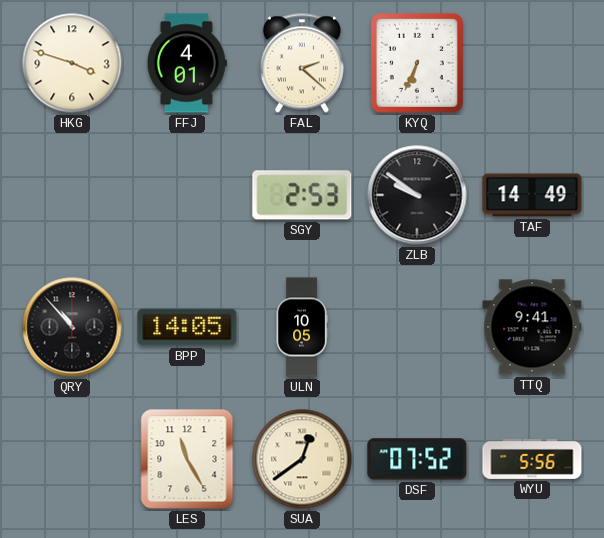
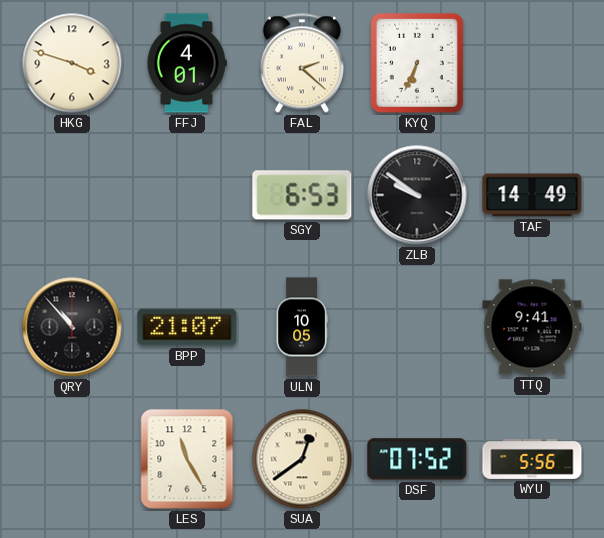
SGY: 2:53 -> 6:53 (302, 195)
BPP: 14:05 -> 21:07 (187, 327)
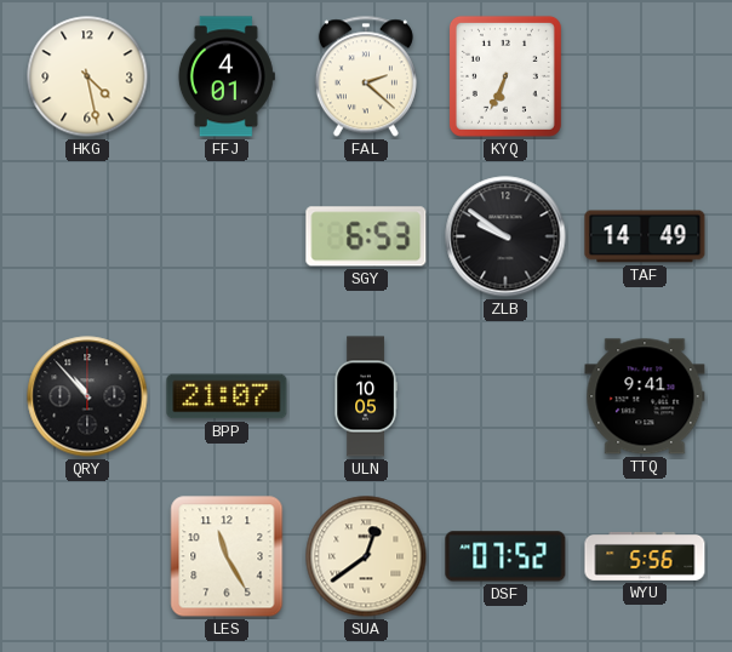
HKG: 3:48 -> 4:28 (87, 76)
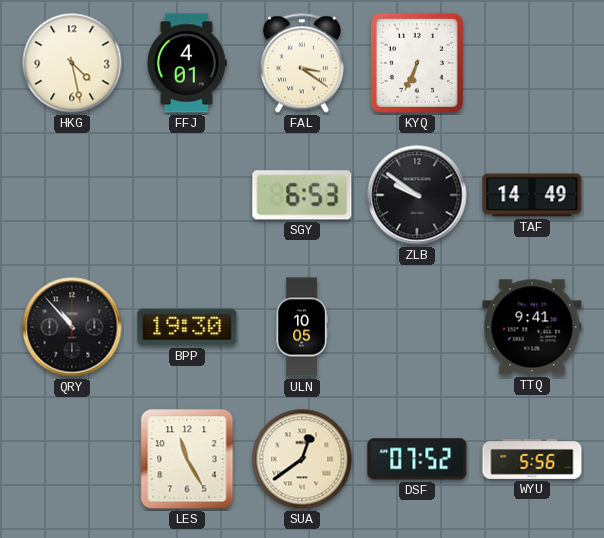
FAL: 2:22 -> 3:21 (302, 63)
BPP: 21:07 -> 19:30 (187, 327)
